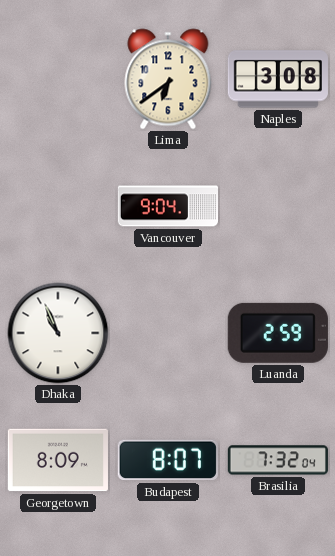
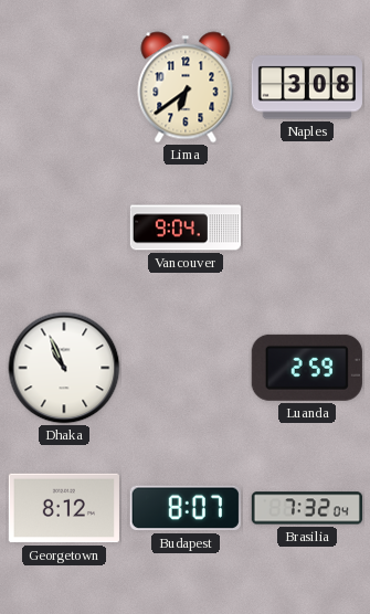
Georgetown: 8:09 -> 8:12 (64, 508)
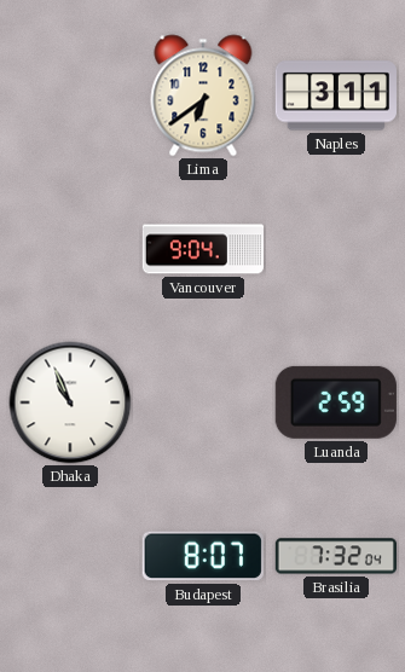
Naples: 3:08 -> 3:11 (336, 95)
Georgetown: 8:12 -> none (64, 508)
